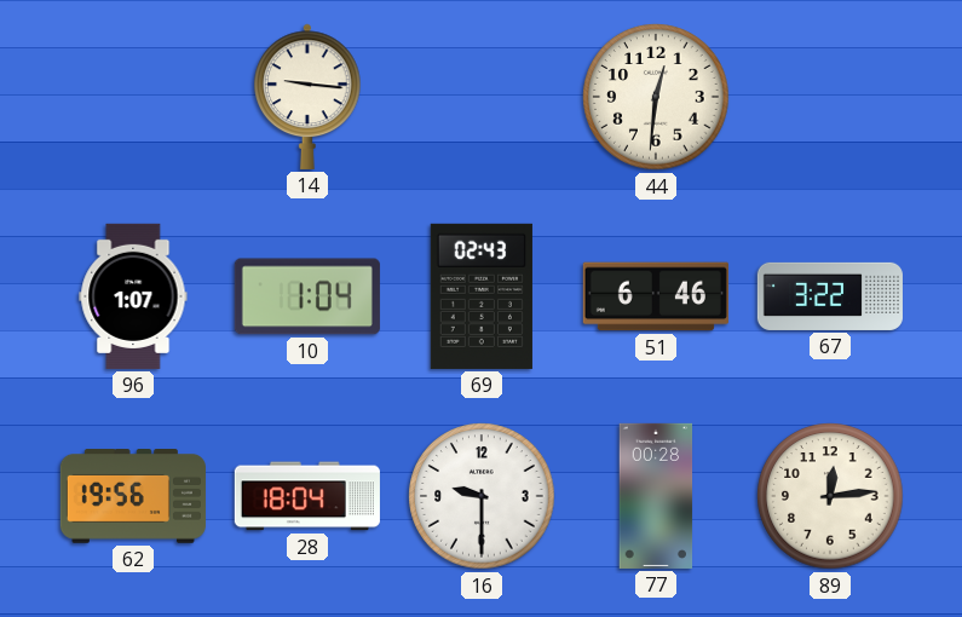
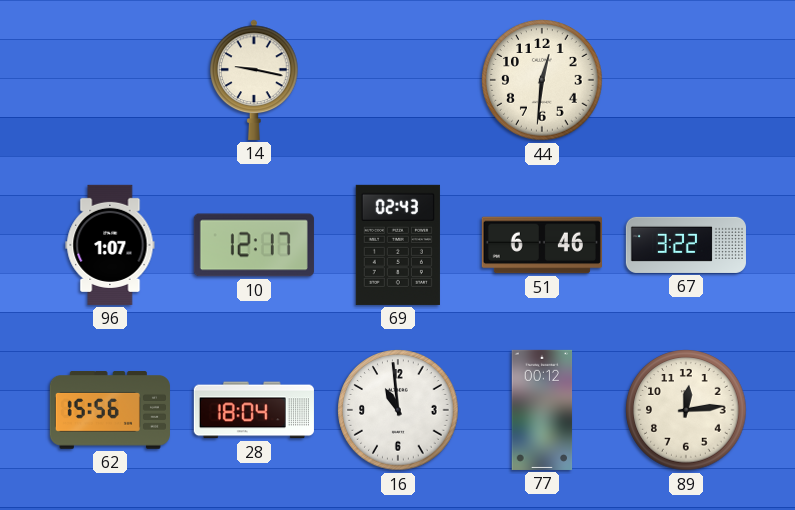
14: 9:16 -> 9:17 (254, 80)
10: 1:04 -> 12:17 (254, 245)
62: 19:56 -> 15:56 (110, 411)
16: 9:30 -> 10:59 (398, 410)
77: 00:28 -> 00:12 (542, 410)
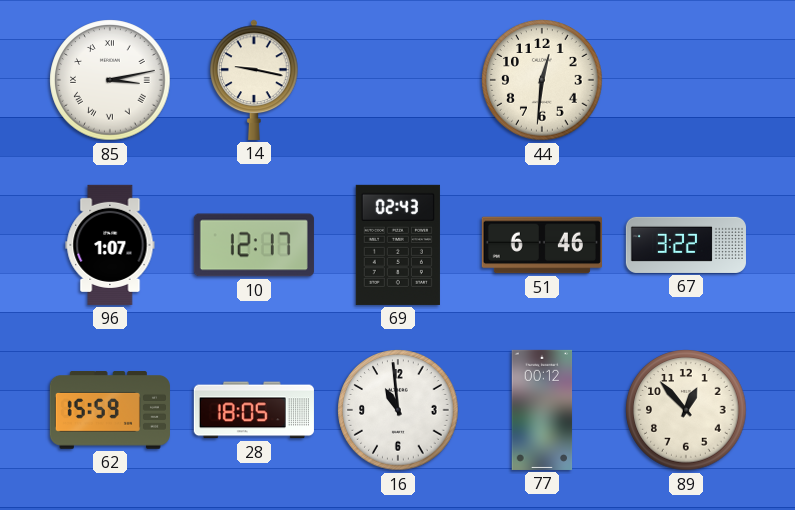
85: none -> 3:13 (110, 80)
62: 15:56 -> 15:59 (110, 411)
28: 18:04 -> 18:05 (254, 410)
89: 12:14 -> 12:53 (686, 410)
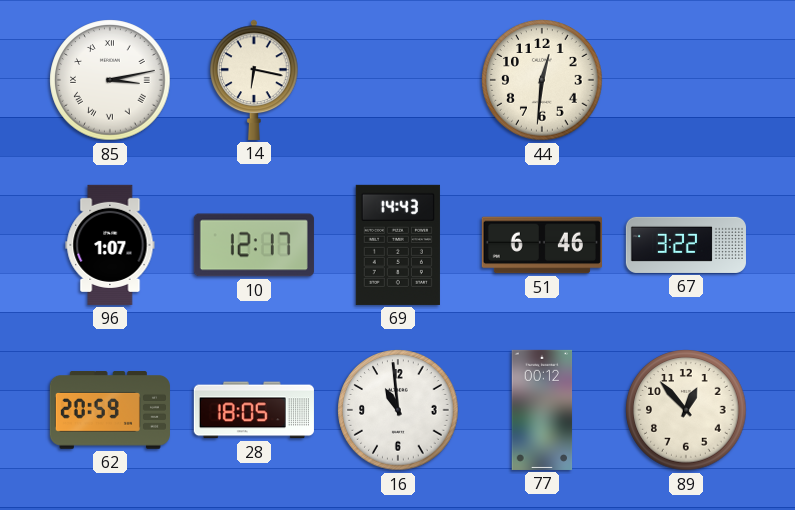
14: 9:17 -> 6:17 (254, 80)
69: 02:43 -> 14:43 (398, 245)
62: 15:59 -> 20:59 (110, 411)
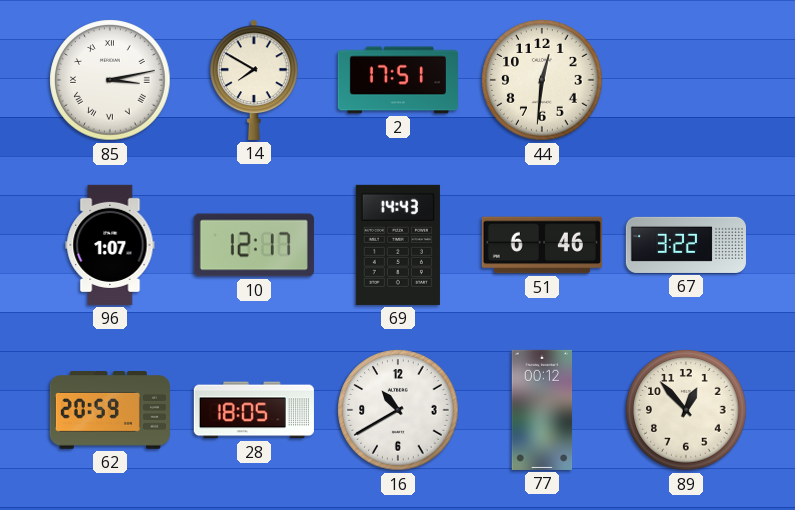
14: 6:17 -> 7:50 (254, 80)
2: none -> 17:51 (398, 80)
16: 10:59 -> 10:40 (398, 410)
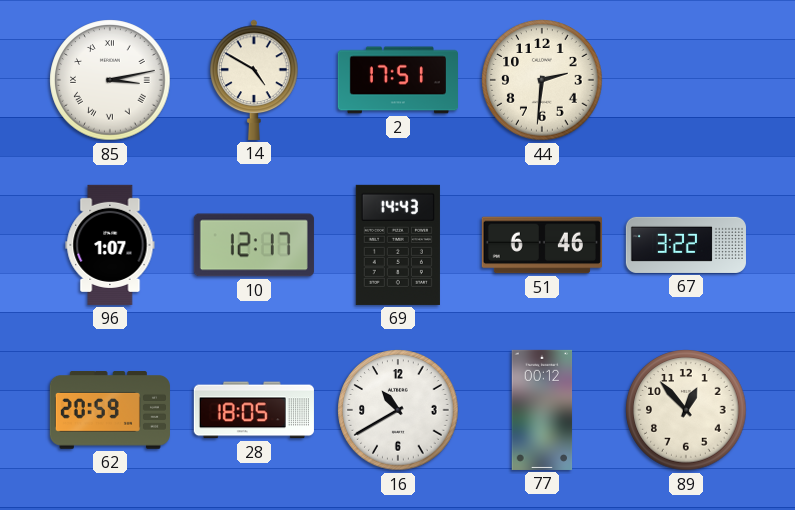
14: 7:50 -> 4:50 (254, 80)
44: 12:31 -> 2:31 (542, 80)
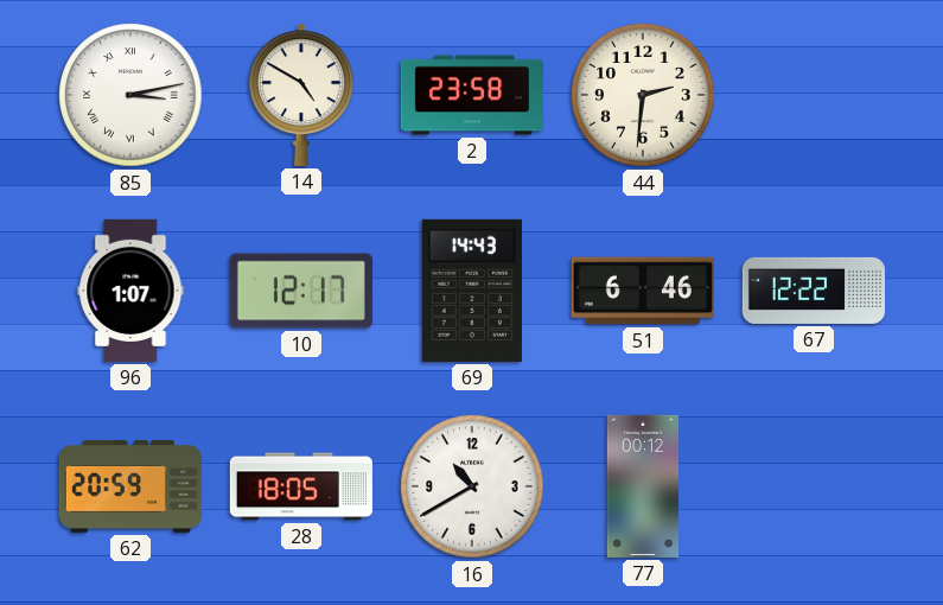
2: 17:51 -> 23:58 (472, 95)
67: 3:22 -> 12:22 (814, 291)
89: 12:53 -> none (686, 410)
